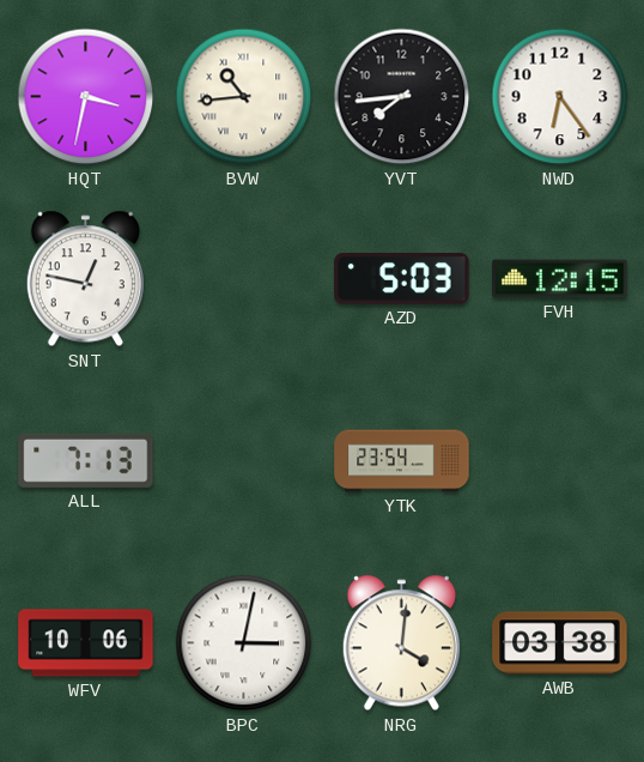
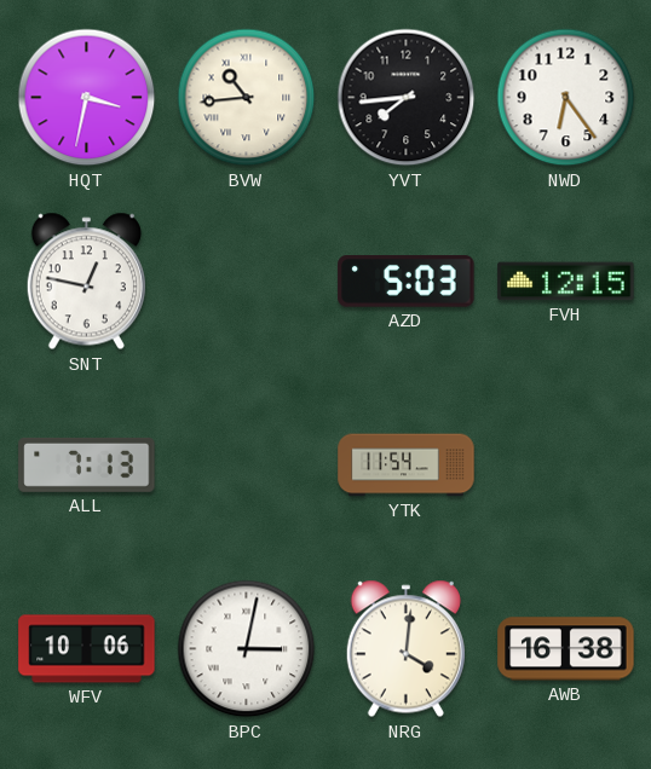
YTK: 23:54 -> 11:54 (407, 466)
AWB: 03:38 -> 16:38 (566, 649)
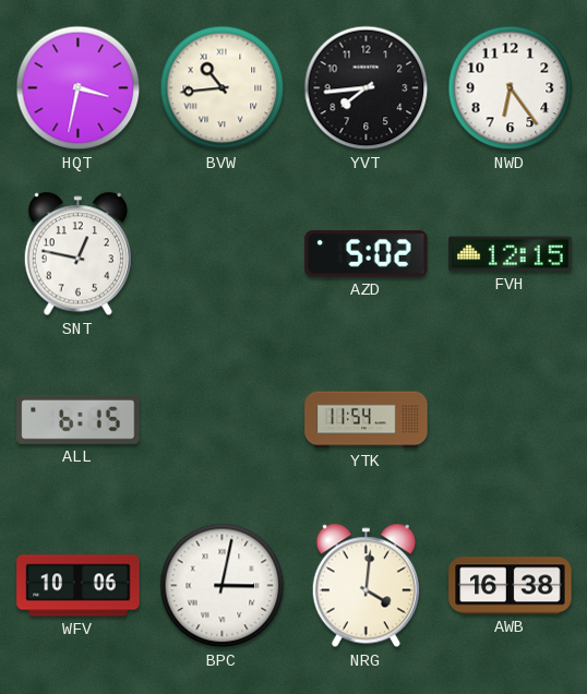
AZD: 5:03 -> 5:02 (367, 254)
ALL: 7:13 -> 6:15 (79, 419)
